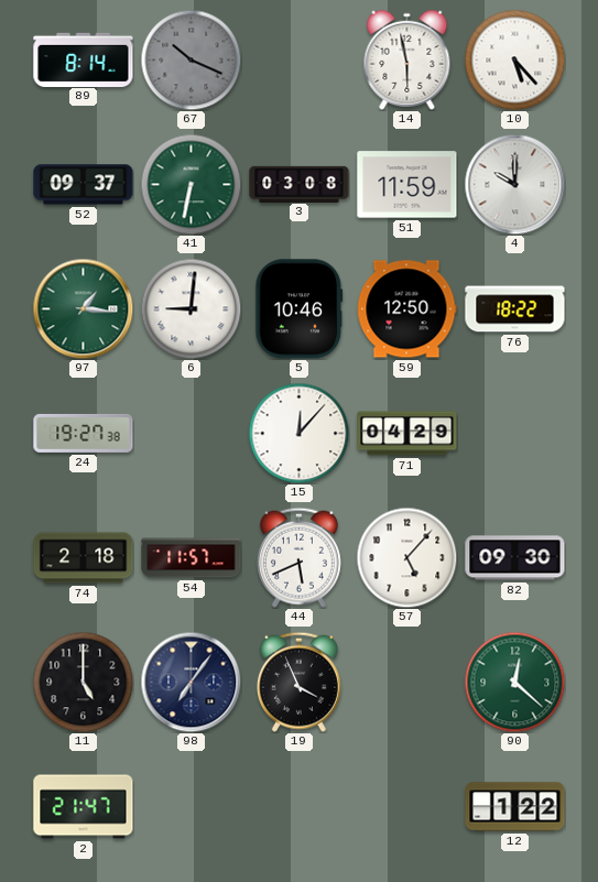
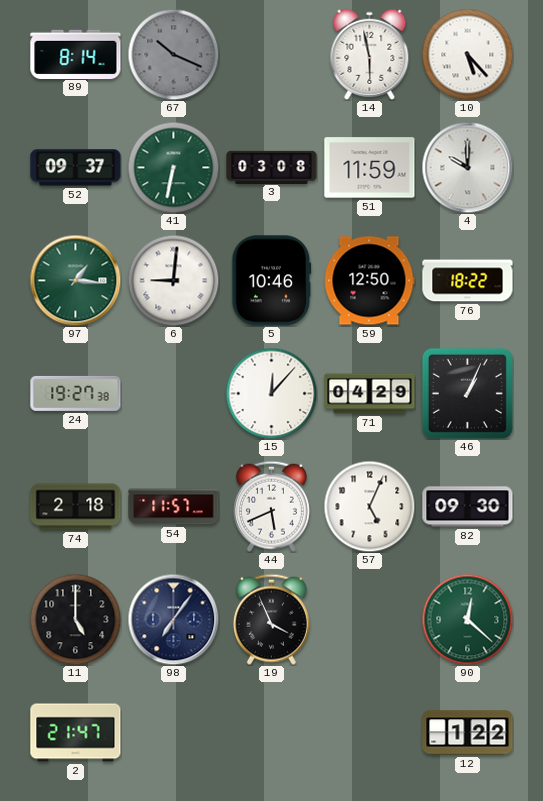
46: none -> 1:04 (467, 393)
57: 5:07 -> 5:04 (369, 506)
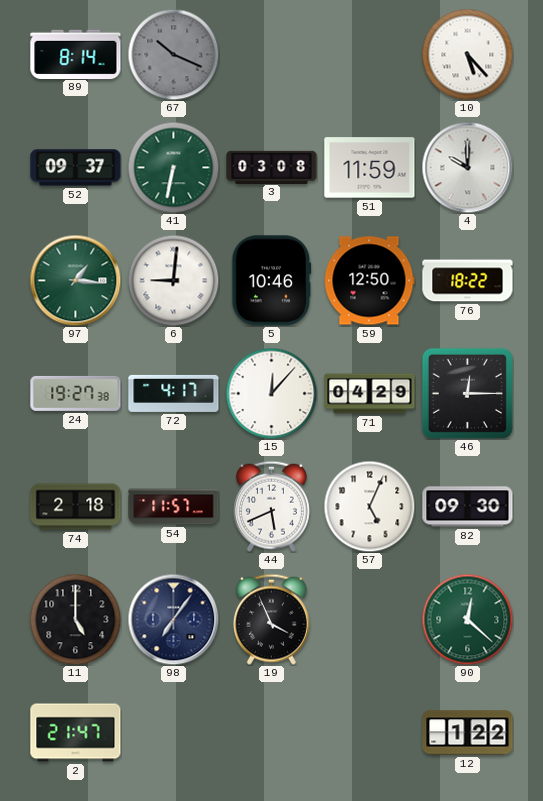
14: 5:58 -> none (370, 54)
72: none -> 4:17 (174, 393)
46: 1:04 -> 12:15 (467, 393)
